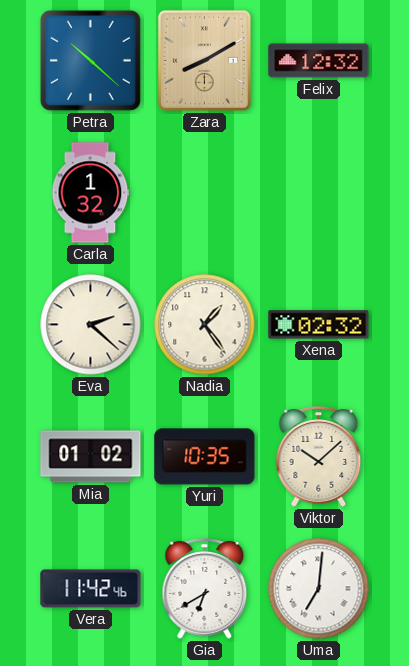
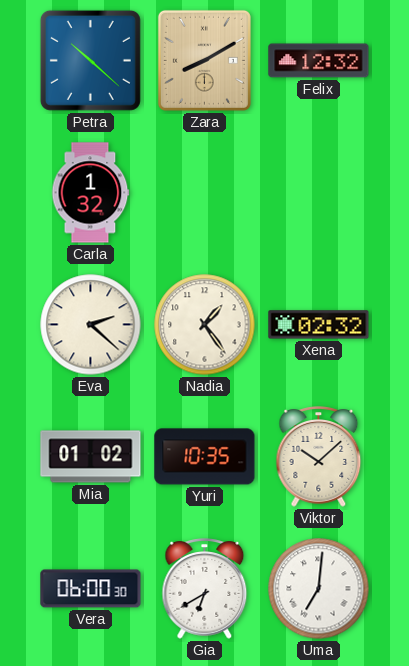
Vera: 11:42 -> 06:00 (91, 589)
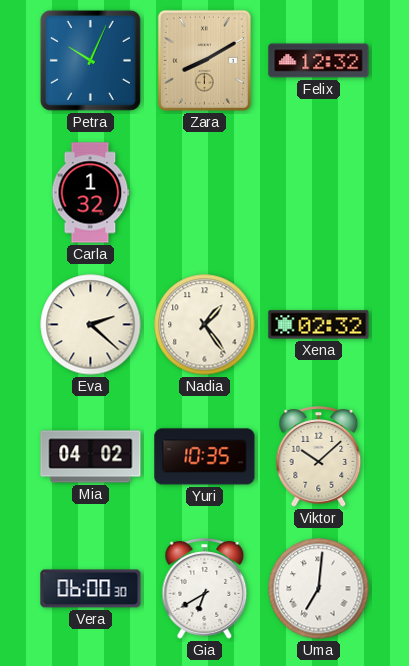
Petra: 10:22 -> 10:04 (90, 60)
Mia: 01:02 -> 04:02 (91, 457)
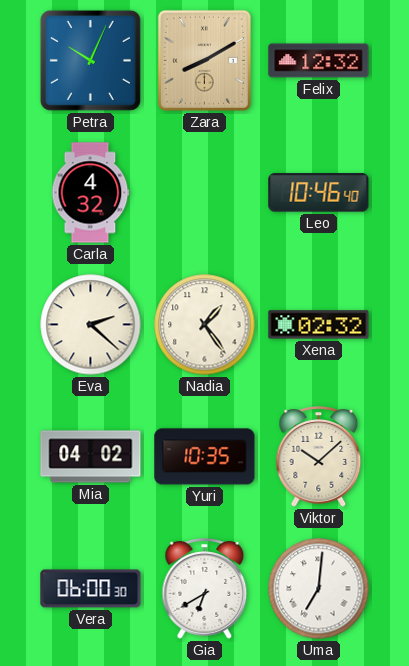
Carla: 1:32 -> 4:32 (91, 193)
Leo: none -> 10:46 (319, 193)
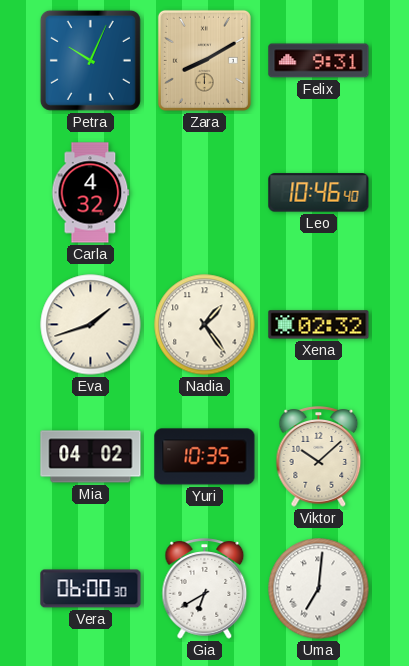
Felix: 12:32 -> 9:31 (319, 61)
Eva: 2:22 -> 1:42 (91, 325)
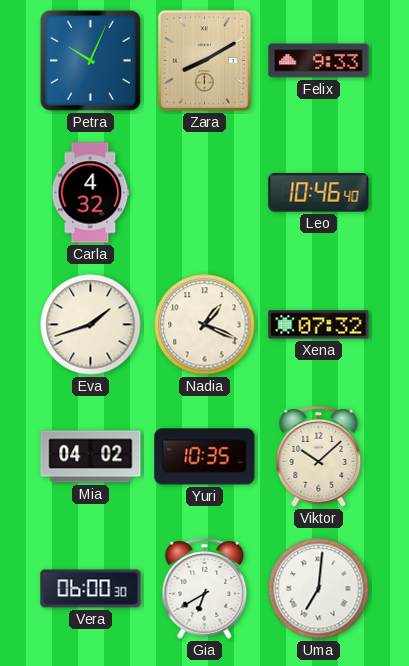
Felix: 9:31 -> 9:33 (319, 61)
Nadia: 1:24 -> 1:19 (205, 325)
Xena: 02:32 -> 07:32 (319, 325)
